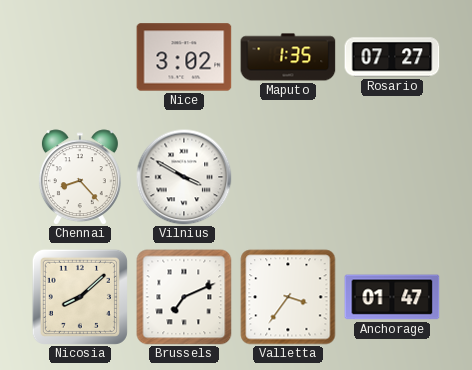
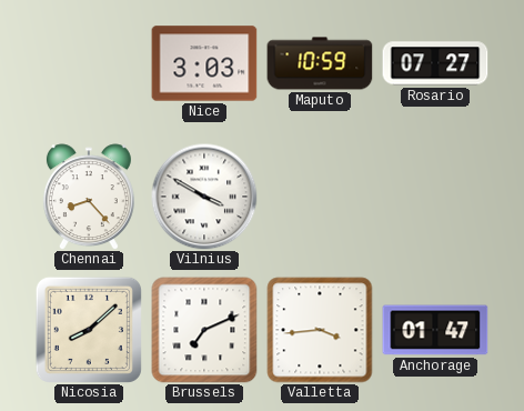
Nice: 3:02 -> 3:03 (204, 63)
Maputo: 1:35 -> 10:59 (320, 63)
Valletta: 3:36 -> 3:44 (320, 330)
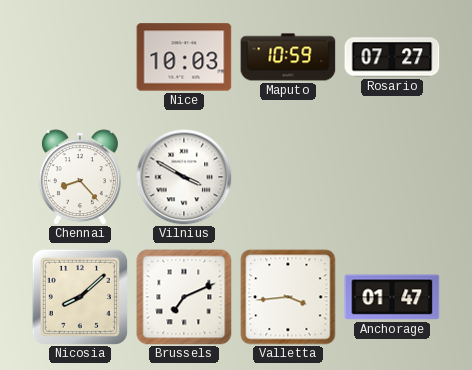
Nice: 3:03 -> 10:03 (184, 57)
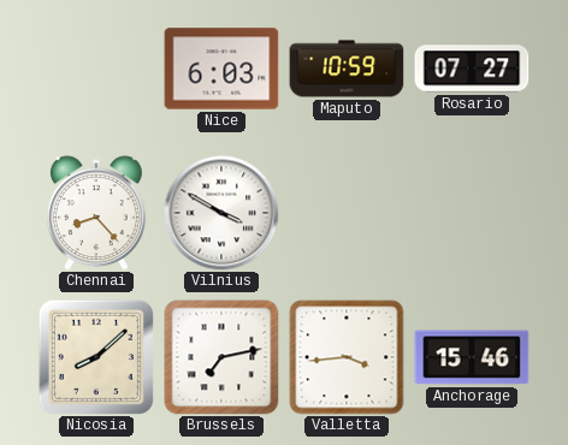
Nice: 10:03 -> 6:03 (221, 69)
Brussels: 7:11 -> 7:13 (221, 357)
Anchorage: 01:47 -> 15:46 (472, 357)
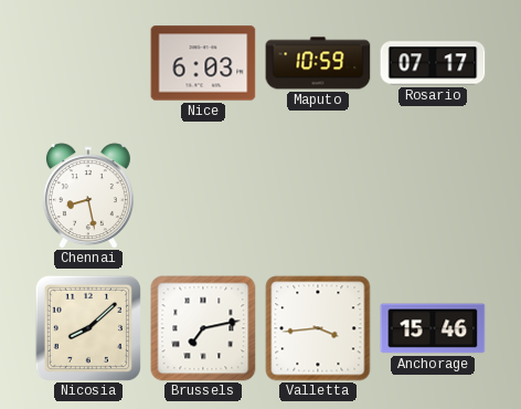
Rosario: 07:27 -> 07:17 (433, 63)
Chennai: 8:23 -> 8:28 (88, 196)
Vilnius: 3:50 -> none (221, 213)
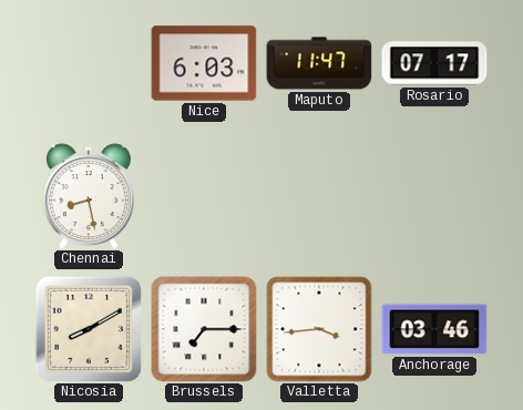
Maputo: 10:59 -> 11:47 (319, 63)
Nicosia: 8:08 -> 8:10 (89, 329)
Brussels: 7:13 -> 7:15 (204, 329)
Anchorage: 15:46 -> 03:46 (434, 329)
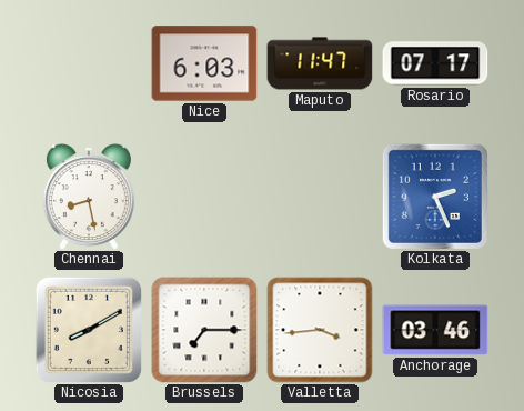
Kolkata: none -> 2:26 (435, 197)
